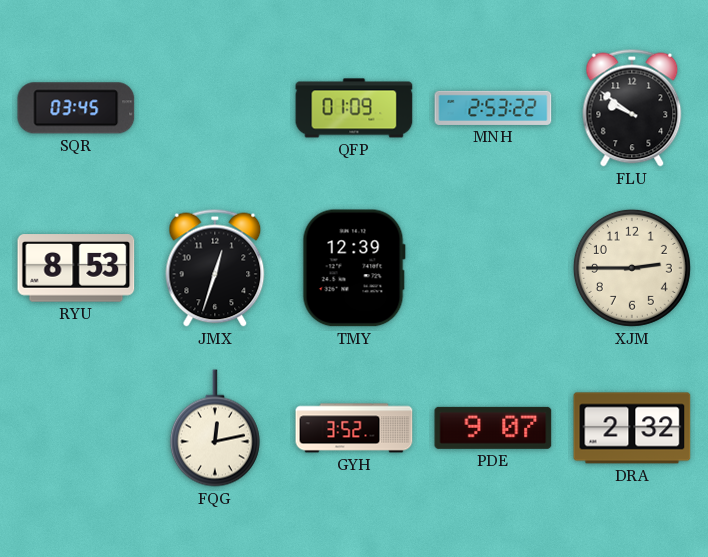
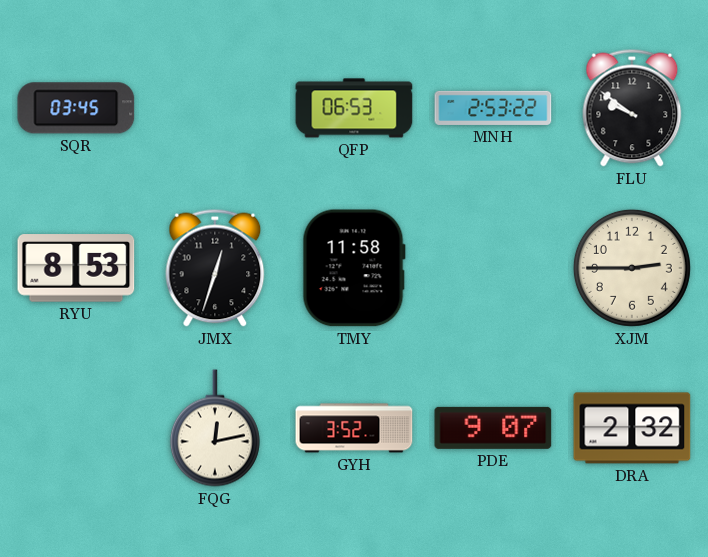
QFP: 01:09 -> 06:53 (354, 108)
TMY: 12:39 -> 11:58 (354, 268)
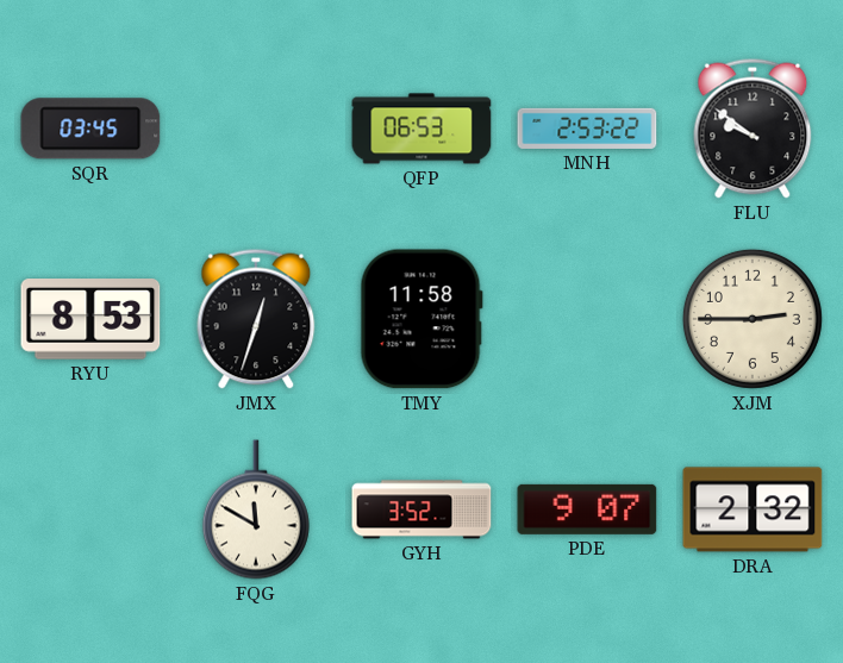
FQG: 12:13 -> 11:50 (256, 509)
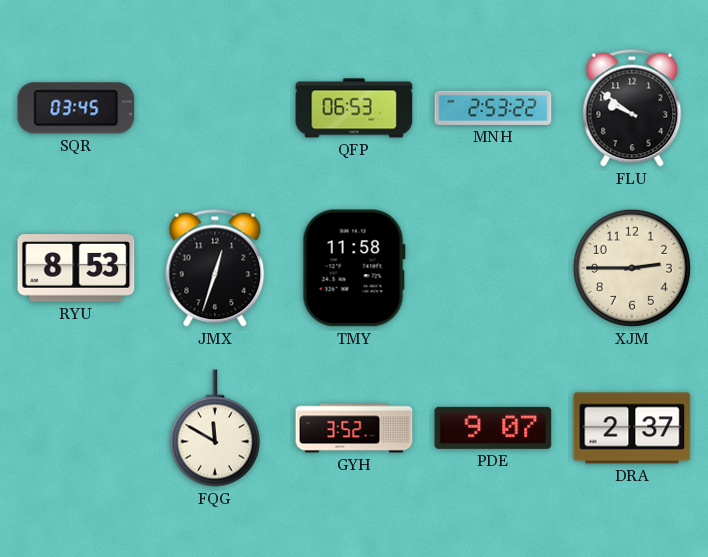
DRA: 2:32 -> 2:37 (632, 428)
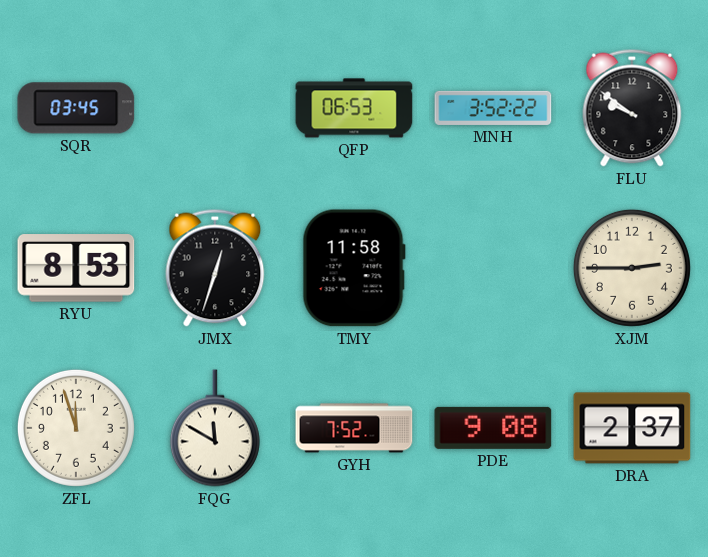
MNH: 2:53 -> 3:52 (493, 108)
ZFL: none -> 11:57 (76, 428)
GYH: 3:52 -> 7:52 (354, 428)
PDE: 9:07 -> 9:08 (493, 428)
